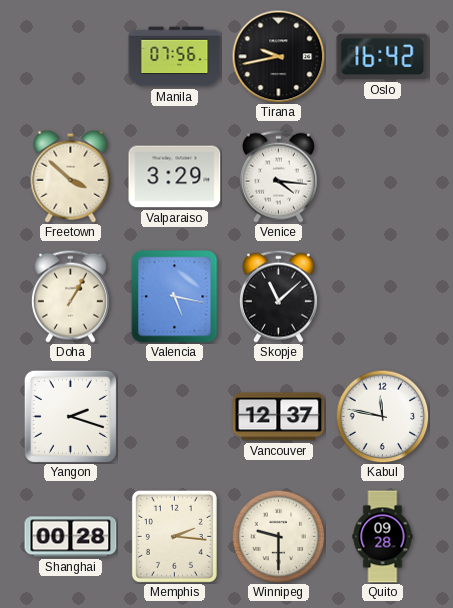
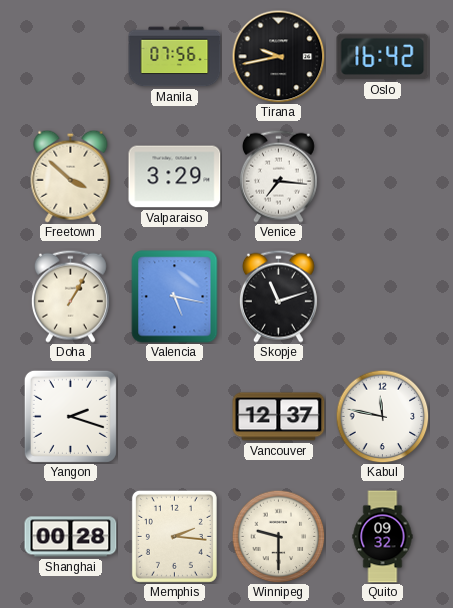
Venice: 4:16 -> 7:16 (278, 176)
Skopje: 11:08 -> 11:12 (278, 296)
Quito: 09:28 -> 09:32 (383, 537)
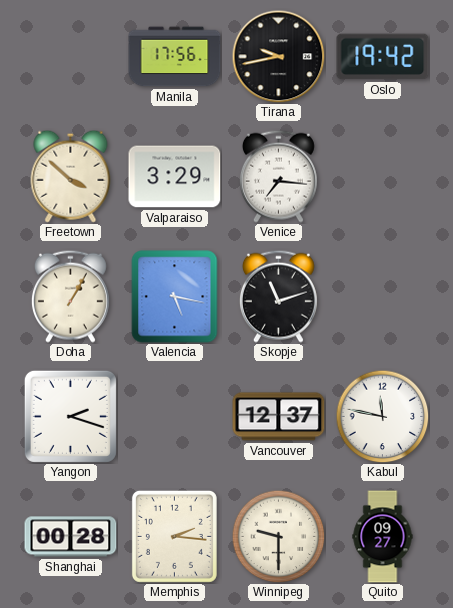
Manila: 07:56 -> 17:56 (175, 57)
Oslo: 16:42 -> 19:42 (383, 57)
Quito: 09:32 -> 09:27 (383, 537)
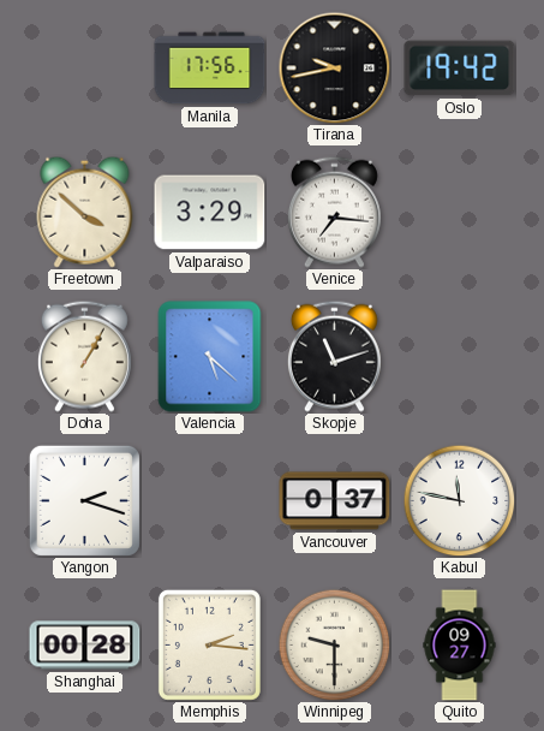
Valencia: 5:17 -> 5:22 (210, 357)
Vancouver: 12:37 -> 0:37 (335, 501)
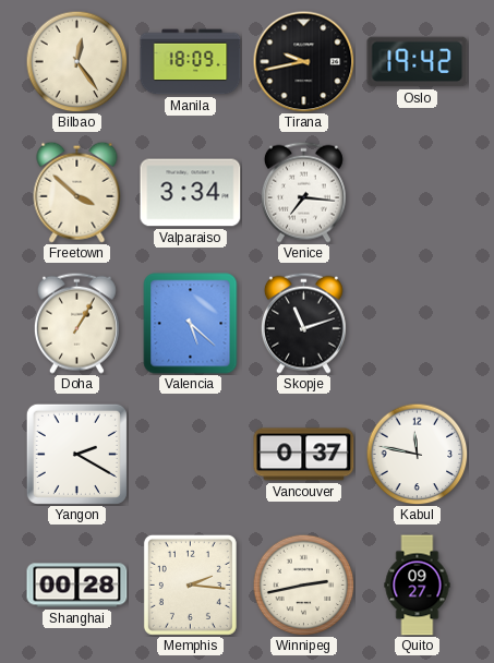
Bilbao: none -> 12:24 (76, 61)
Manila: 17:56 -> 18:09 (191, 62)
Valparaiso: 3:29 -> 3:34 (191, 193)
Yangon: 2:18 -> 2:20 (76, 454)
Winnipeg: 9:30 -> 2:43 (303, 584)
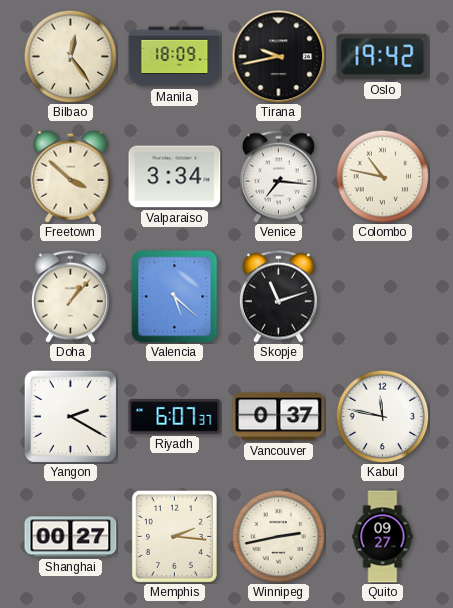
Colombo: none -> 10:47 (382, 176)
Doha: 1:05 -> 1:07 (70, 296)
Riyadh: none -> 6:07 (175, 417)
Shanghai: 00:28 -> 00:27 (71, 537)
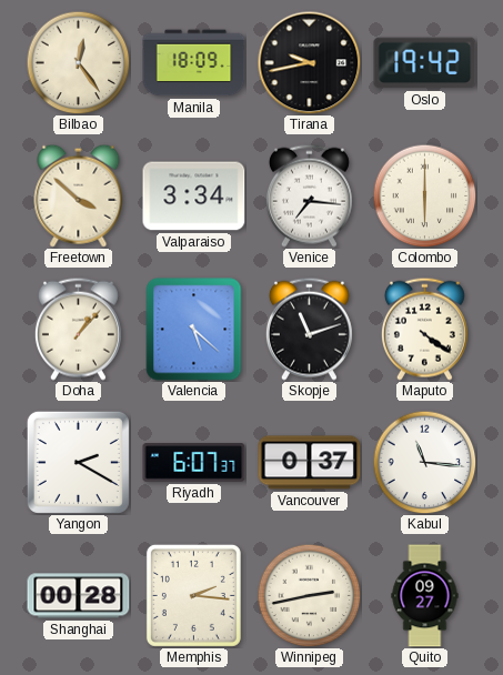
Colombo: 10:47 -> 6:00 (424, 195)
Maputo: none -> 4:21 (424, 329)
Kabul: 11:47 -> 11:16 (424, 462)
Shanghai: 00:27 -> 00:28 (79, 596)
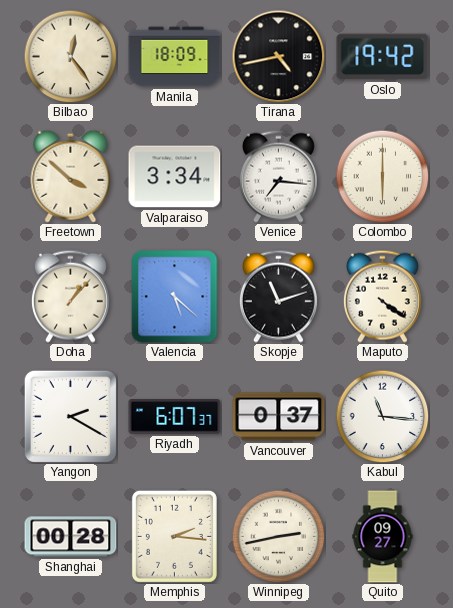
Tirana: 9:43 -> 4:43 (278, 56)
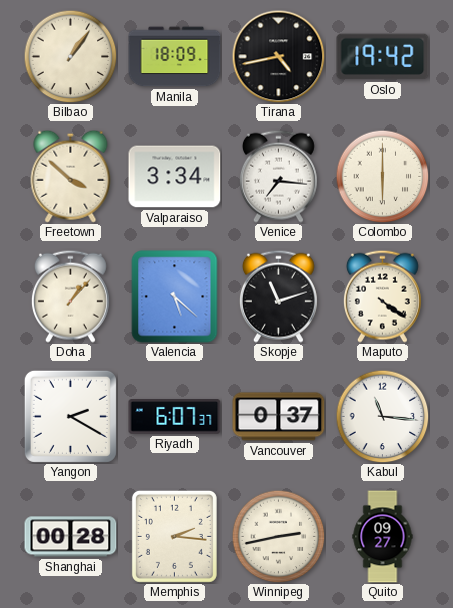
Bilbao: 12:24 -> 1:06 (70, 56)
